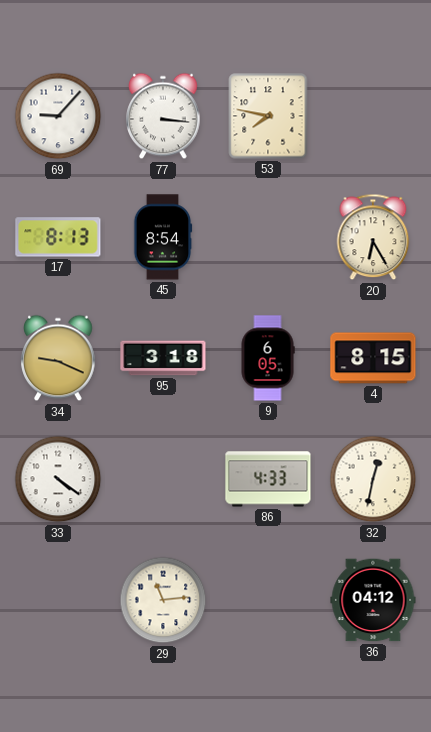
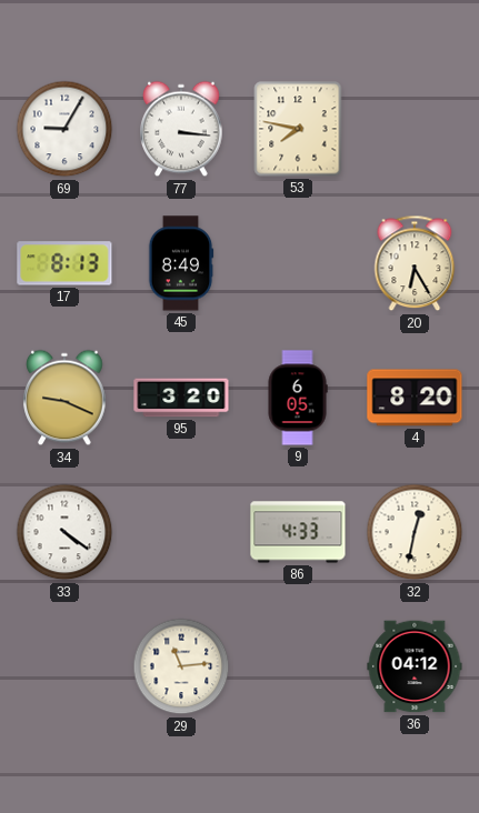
69: 9:07 -> 9:05 (64, 129)
45: 8:54 -> 8:49 (181, 263)
95: 3:18 -> 3:20 (181, 398)
4: 8:15 -> 8:20 (415, 398)
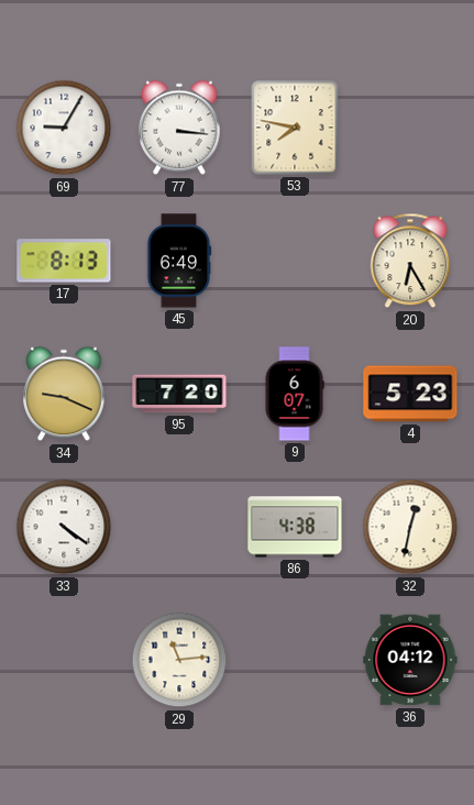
45: 8:49 -> 6:49 (179, 261)
95: 3:20 -> 7:20 (179, 394)
9: 6:05 -> 6:07 (295, 394)
4: 8:20 -> 5:23 (410, 394)
86: 4:33 -> 4:38 (295, 527)
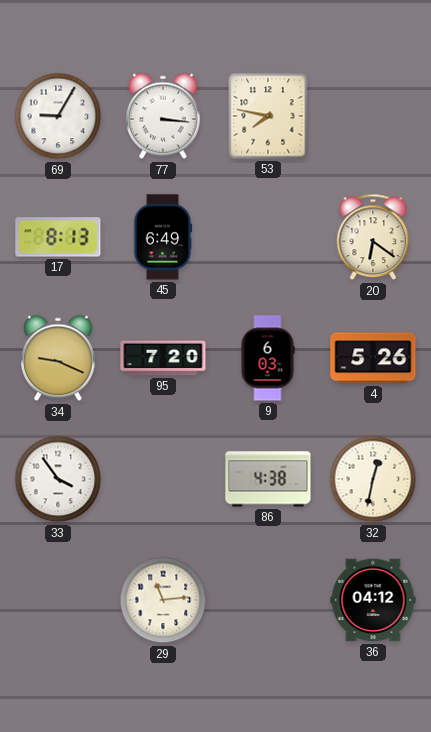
20: 6:25 -> 6:21 (373, 237)
9: 6:07 -> 6:03 (268, 358)
4: 5:23 -> 5:26 (373, 358)
33: 4:21 -> 3:54 (58, 479)
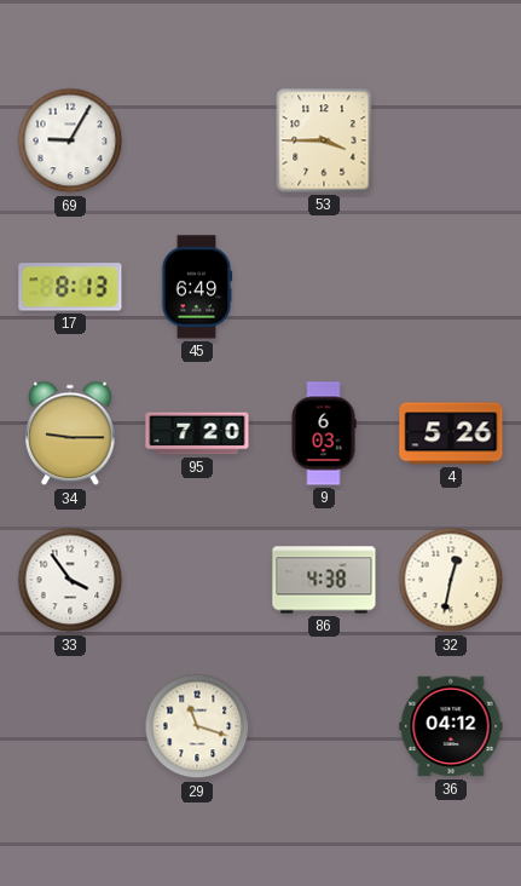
77: 3:16 -> none (163, 116)
53: 7:47 -> 3:45 (324, 140)
20: 6:21 -> none (373, 237)
34: 9:19 -> 9:15 (70, 433)
29: 11:14 -> 11:18 (197, 726)
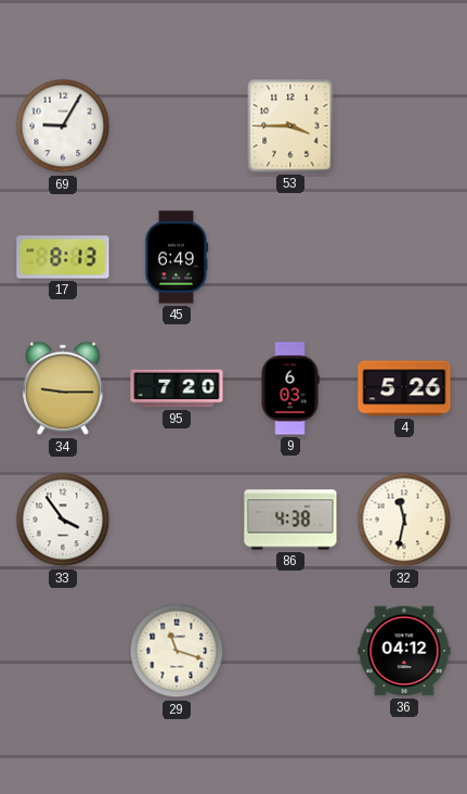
32: 12:32 -> 11:32 (404, 520)
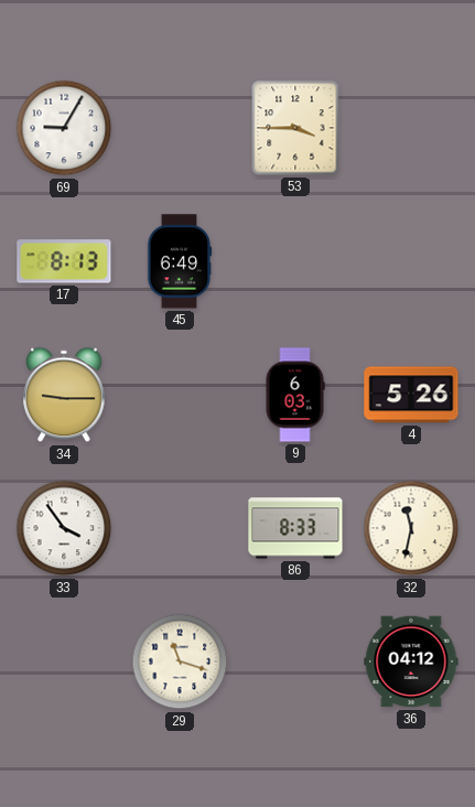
95: 7:20 -> none (177, 388)
86: 4:38 -> 8:33 (295, 528)
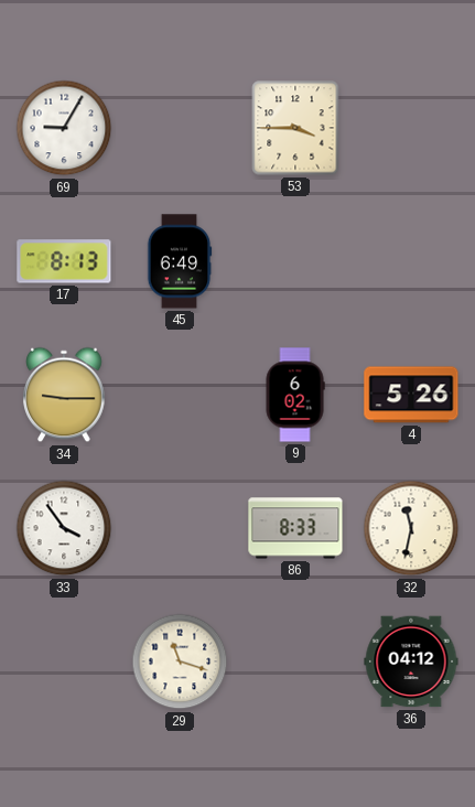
9: 6:03 -> 6:02 (295, 395)
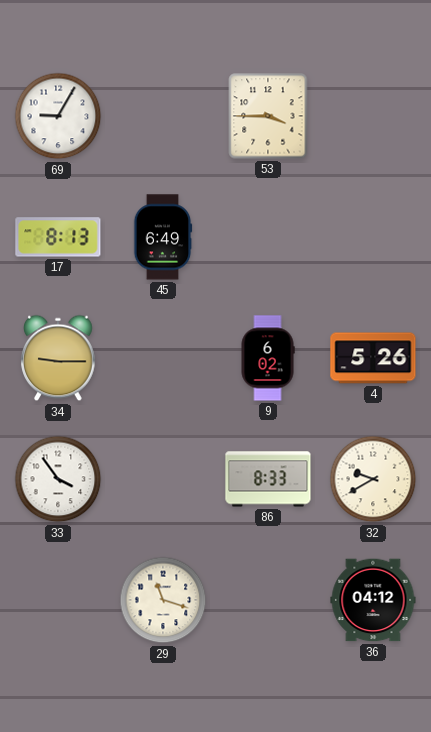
32: 11:32 -> 9:40 (373, 479)
